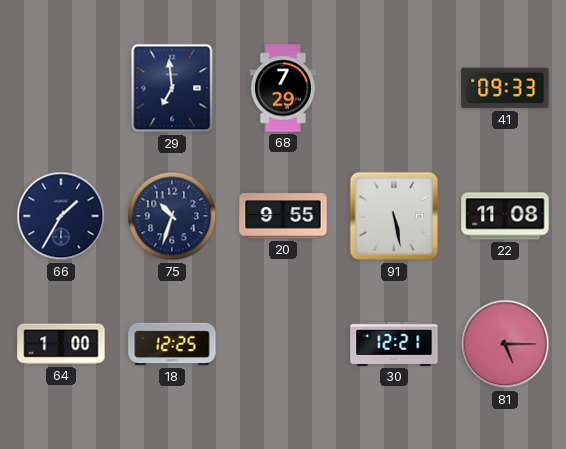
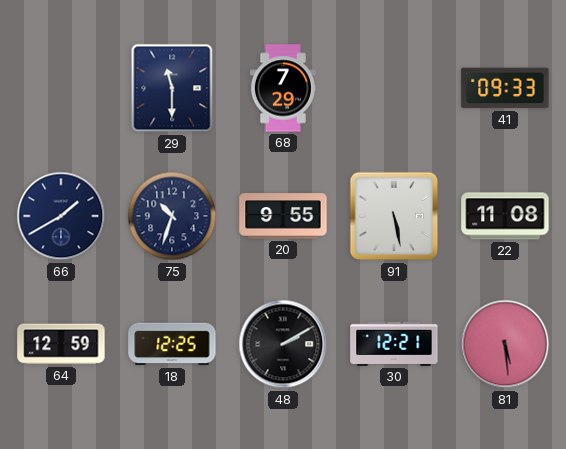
29: 6:59 -> 11:30 (172, 88)
66: 1:35 -> 1:40 (61, 216)
64: 1:00 -> 12:59 (61, 344)
48: none -> 2:10 (283, 344)
81: 5:15 -> 5:29 (505, 344)
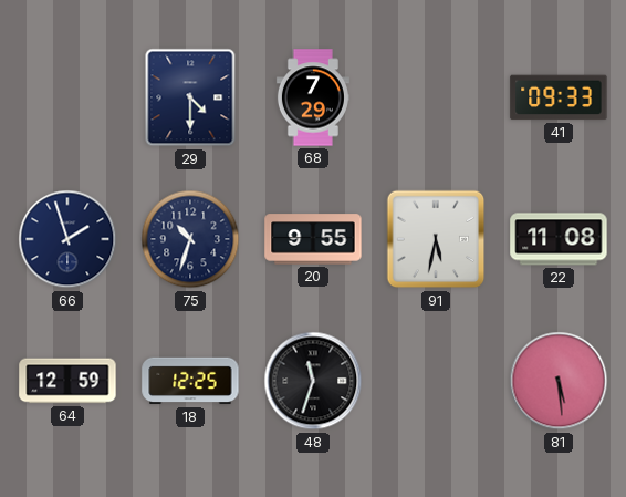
29: 11:30 -> 4:30 (190, 97)
66: 1:40 -> 1:57 (67, 239)
91: 5:28 -> 5:32 (436, 239)
48: 2:10 -> 11:33 (313, 381)
30: 12:21 -> none (394, 344)
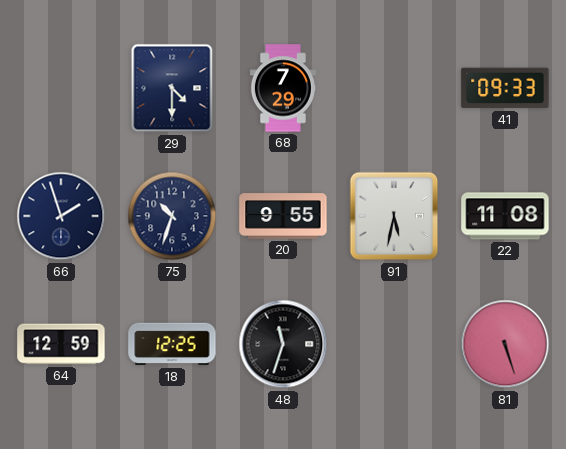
81: 5:29 -> 5:27 (505, 344)
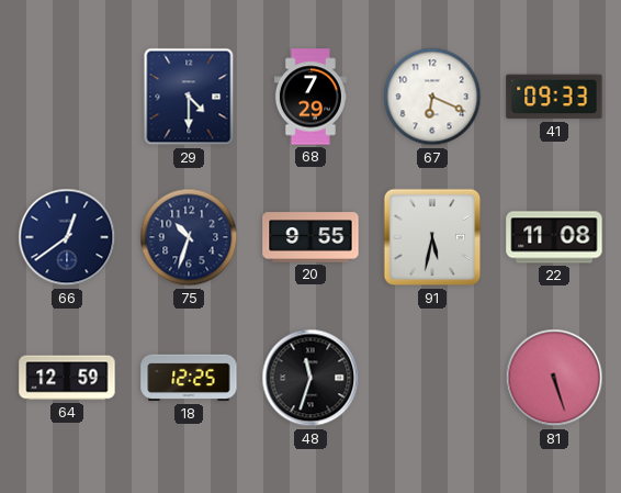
67: none -> 6:19 (432, 97)
66: 1:57 -> 12:39 (67, 237)
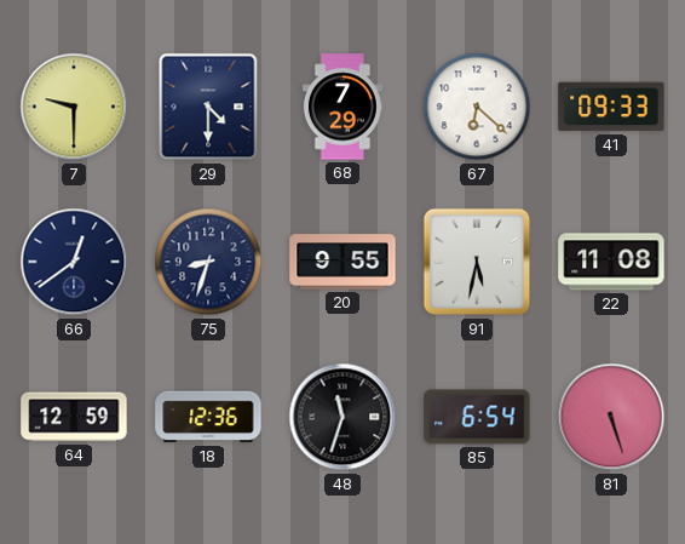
7: none -> 9:30 (74, 107)
67: 6:19 -> 6:22 (477, 107)
75: 10:33 -> 8:33 (208, 262)
18: 12:25 -> 12:36 (208, 417)
85: none -> 6:54 (477, 417)
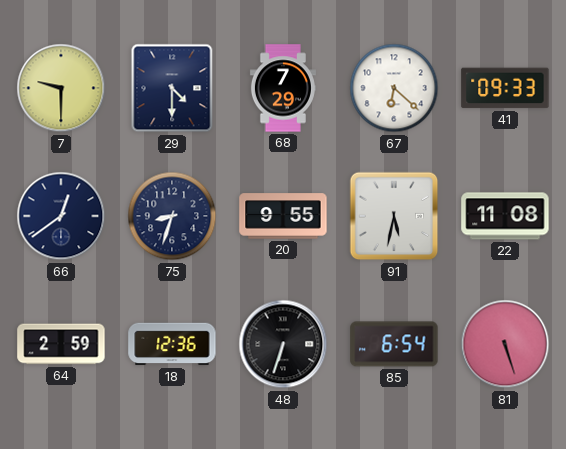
64: 12:59 -> 2:59 (61, 344)
48: 11:33 -> 6:33 (283, 344)
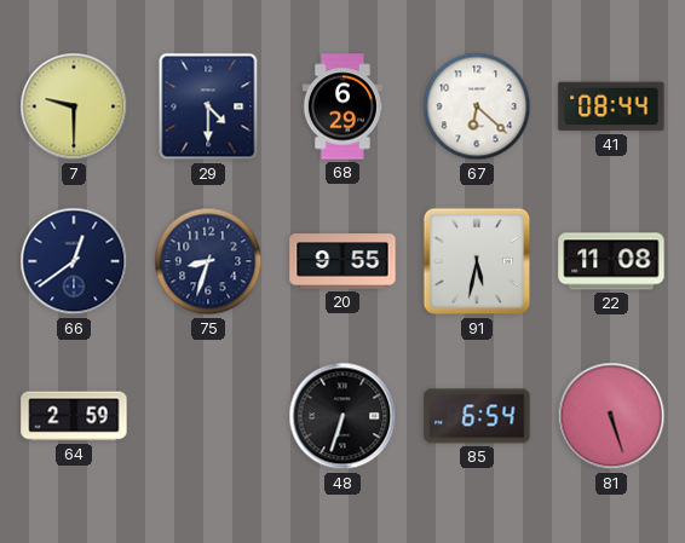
68: 7:29 -> 6:29 (342, 106)
41: 09:33 -> 08:44 (611, 106)
18: 12:36 -> none (172, 344)
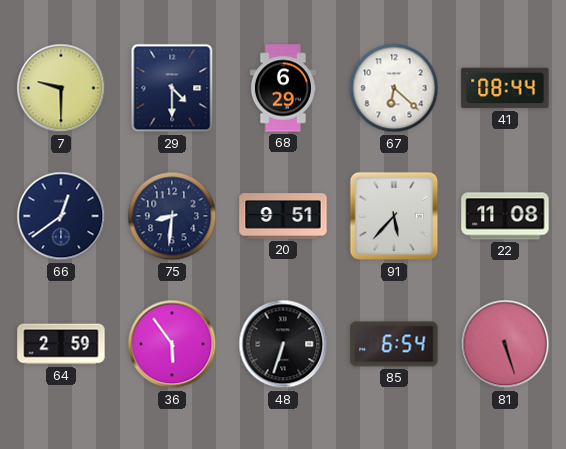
75: 8:33 -> 8:31 (172, 216)
20: 9:55 -> 9:51 (283, 216)
91: 5:32 -> 5:37 (394, 216)
36: none -> 5:54 (172, 344)
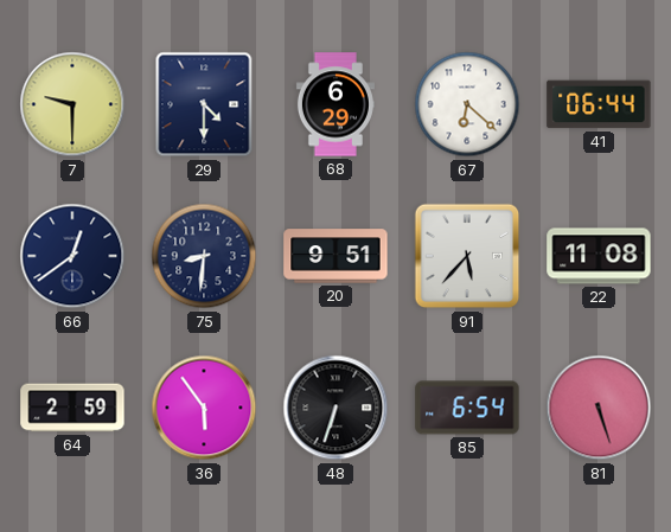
41: 08:44 -> 06:44 (599, 104)
